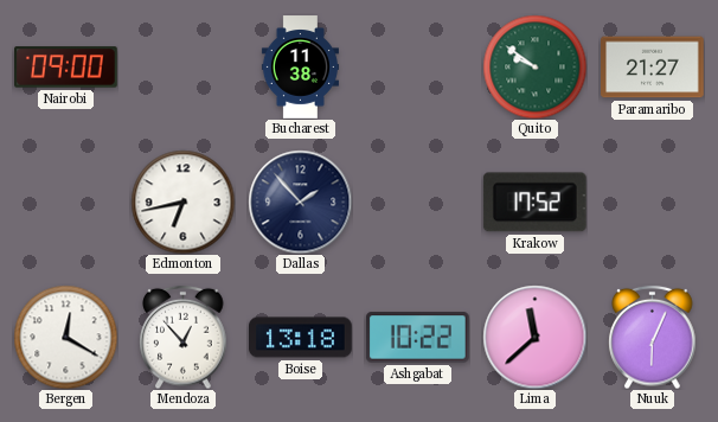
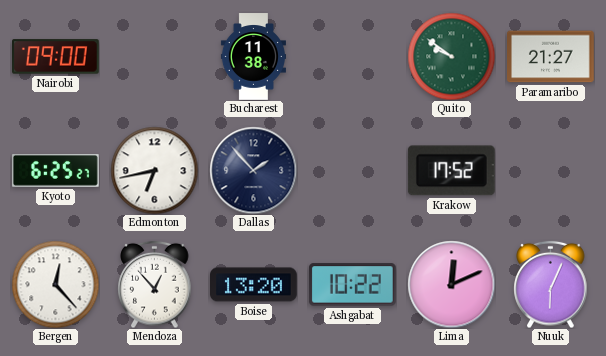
Kyoto: none -> 6:25 (56, 171)
Bergen: 12:20 -> 12:23 (55, 284)
Boise: 13:18 -> 13:20 (254, 285)
Lima: 11:38 -> 12:11 (451, 284)
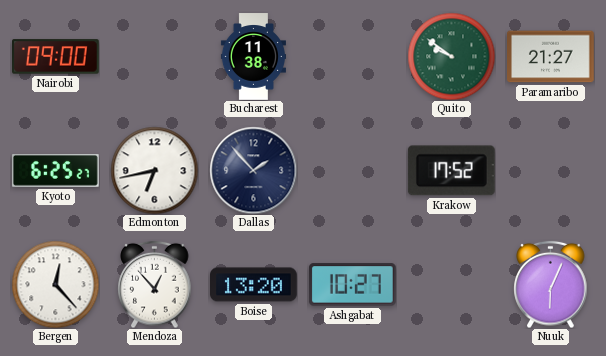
Ashgabat: 10:22 -> 10:27 (352, 285)
Lima: 12:11 -> none (451, 284)
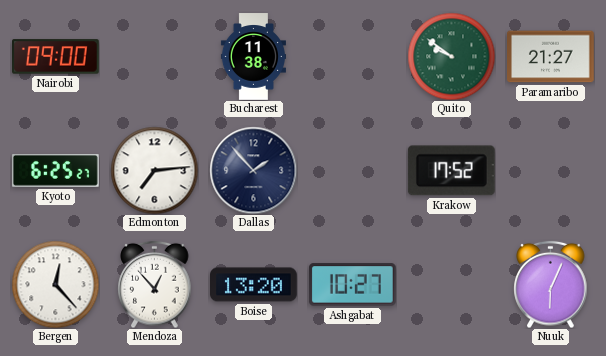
Edmonton: 6:43 -> 7:14 (154, 170)
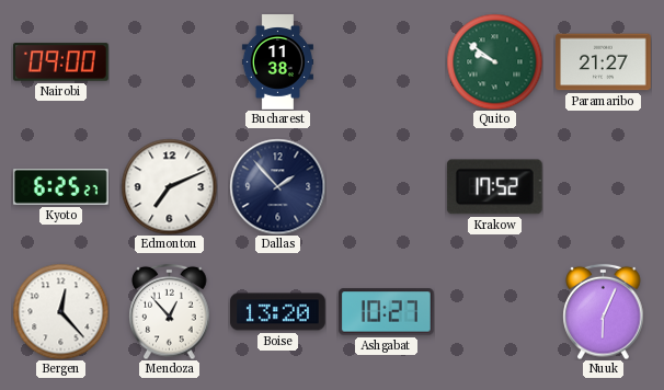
Edmonton: 7:14 -> 7:11 (169, 186)
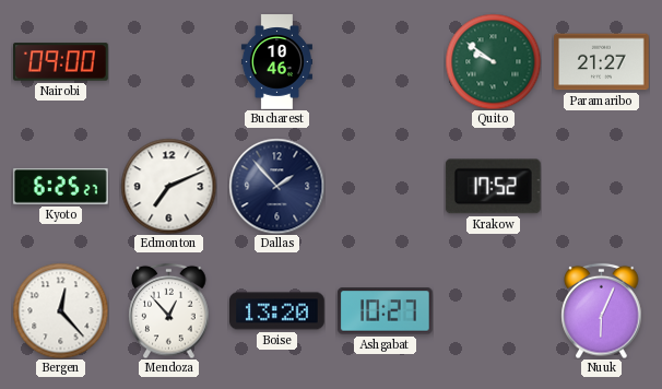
Bucharest: 11:38 -> 10:46 (276, 62)
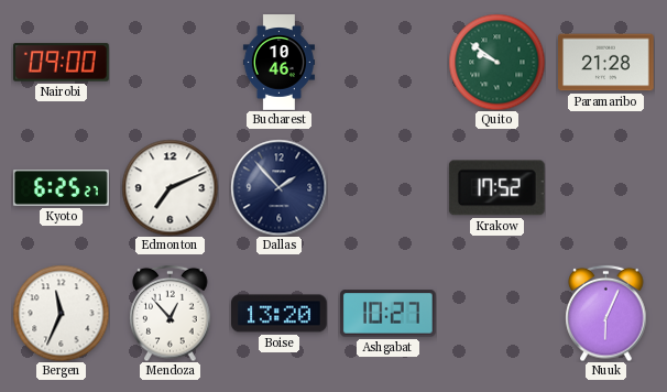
Paramaribo: 21:27 -> 21:28 (606, 63)
Bergen: 12:23 -> 11:34 (61, 313)
